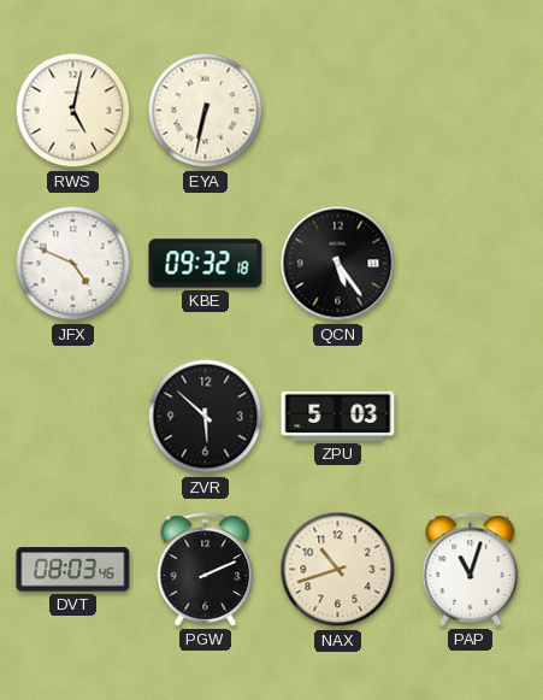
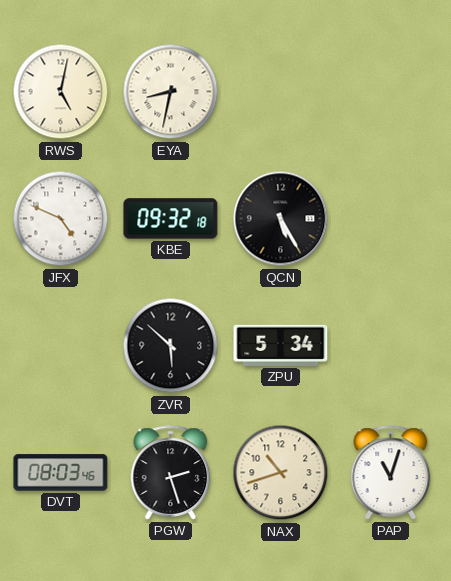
EYA: 6:32 -> 8:32 (171, 92)
QCN: 5:24 -> 5:25 (281, 219)
ZPU: 5:03 -> 5:34 (281, 345)
PGW: 2:11 -> 2:27 (171, 473)
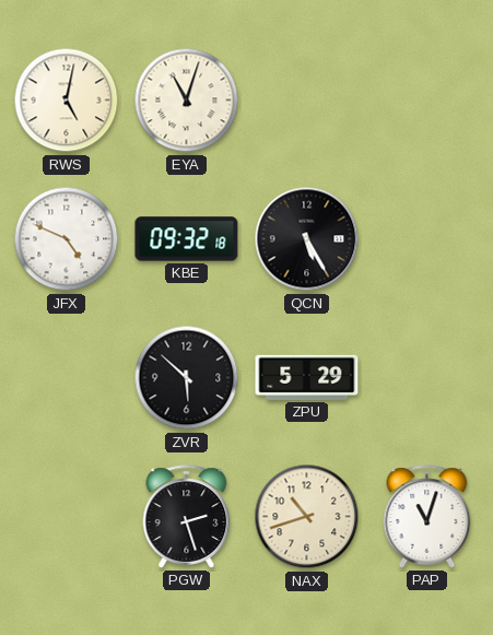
EYA: 8:32 -> 11:03 (187, 101)
ZPU: 5:34 -> 5:29 (307, 377)
DVT: 08:03 -> none (61, 473)
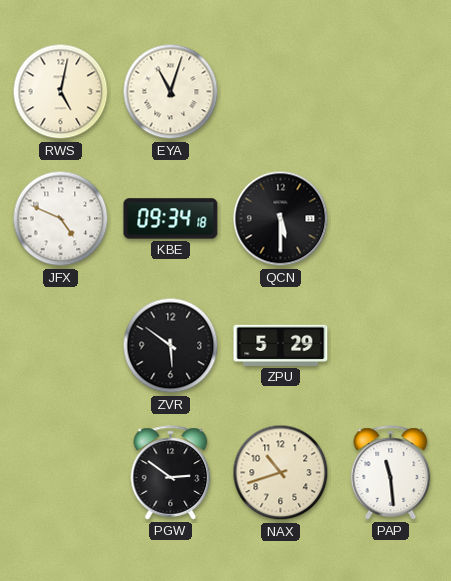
KBE: 09:32 -> 09:34 (171, 219)
QCN: 5:25 -> 5:30 (281, 219)
ZVR: 5:52 -> 5:51 (171, 346)
PGW: 2:27 -> 2:51 (171, 473)
PAP: 11:03 -> 11:29 (391, 473)
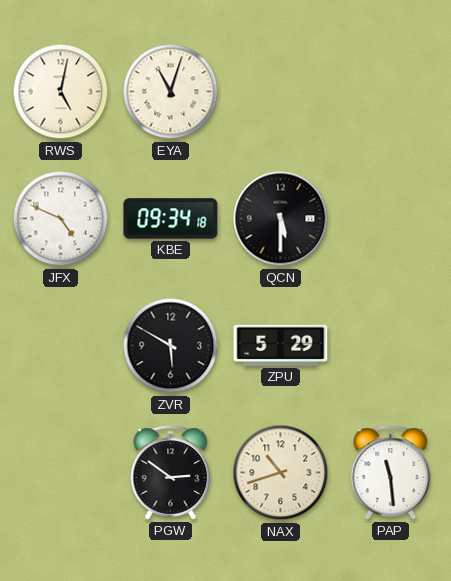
ZVR: 5:51 -> 5:50 (171, 346)
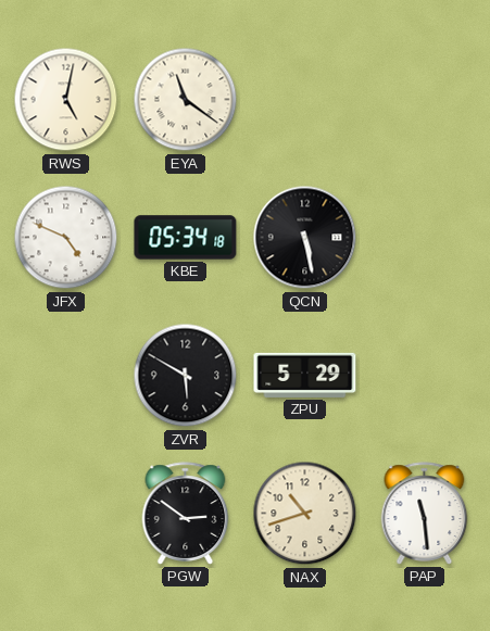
EYA: 11:03 -> 11:21 (186, 100)
KBE: 09:34 -> 05:34 (186, 238)
QCN: 5:30 -> 5:28 (305, 238)
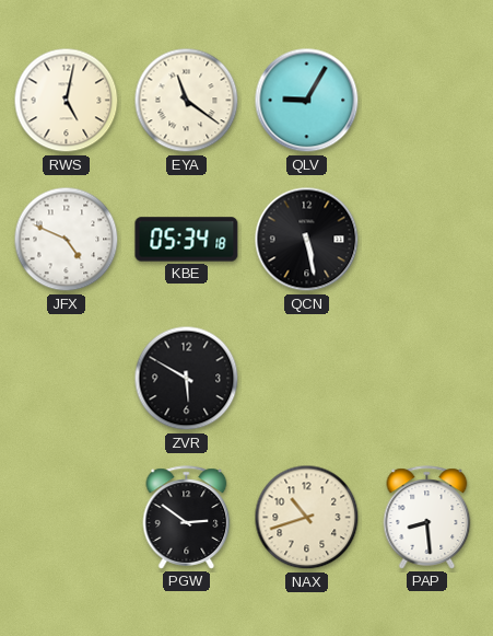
QLV: none -> 9:05 (307, 101)
ZPU: 5:29 -> none (305, 375)
PAP: 11:29 -> 8:29 (427, 518)
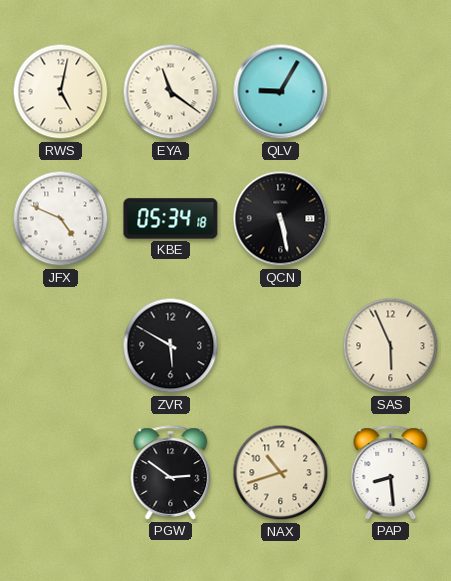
SAS: none -> 5:56 (391, 346)
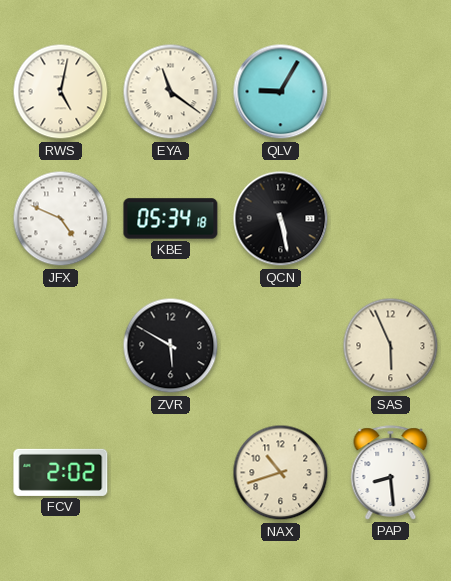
FCV: none -> 2:02 (61, 472)
PGW: 2:51 -> none (171, 473)
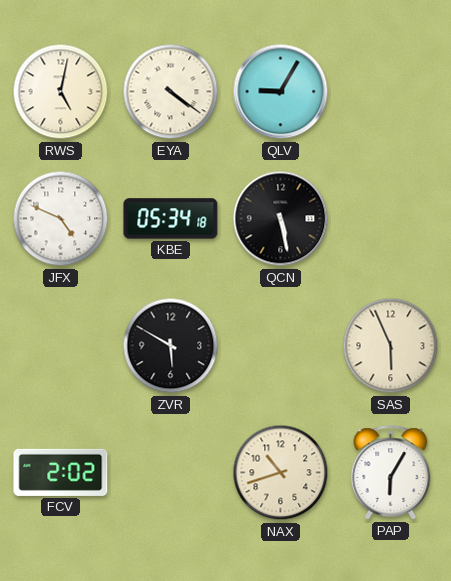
EYA: 11:21 -> 4:21 (171, 92)
PAP: 8:29 -> 6:05 (391, 473)
